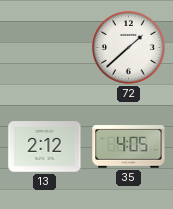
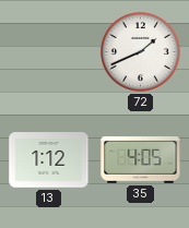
72: 1:38 -> 1:41 (140, 51)
13: 2:12 -> 1:12 (49, 160)
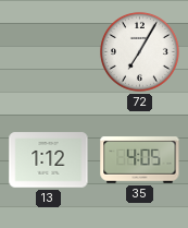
72: 1:41 -> 7:05 (139, 51)
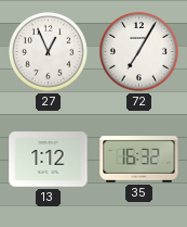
27: none -> 12:56 (48, 51)
35: 4:05 -> 16:32 (139, 160)
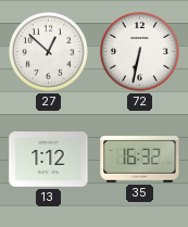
27: 12:56 -> 12:52 (48, 51)
72: 7:05 -> 6:32 (139, 51)
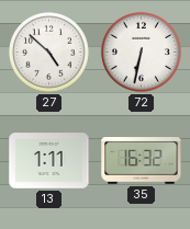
27: 12:52 -> 4:52 (48, 51)
13: 1:12 -> 1:11 (49, 161)
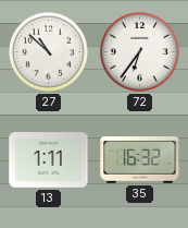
27: 4:52 -> 10:52 (48, 51)
72: 6:32 -> 6:36 (139, 51)
